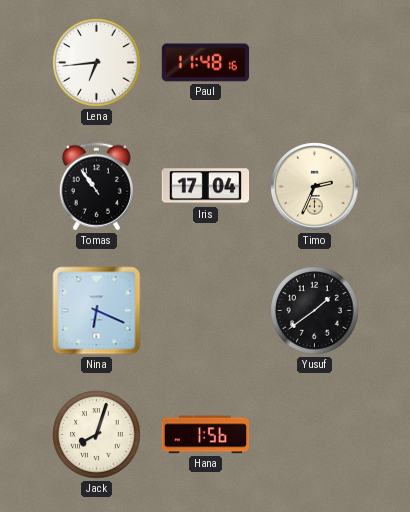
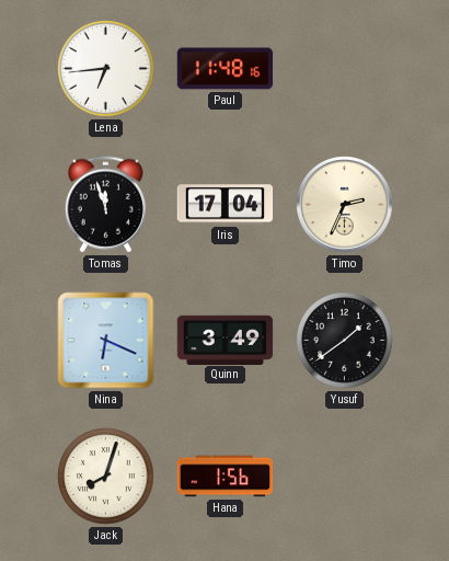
Tomas: 10:54 -> 11:57 (105, 205)
Quinn: none -> 3:49 (226, 340)
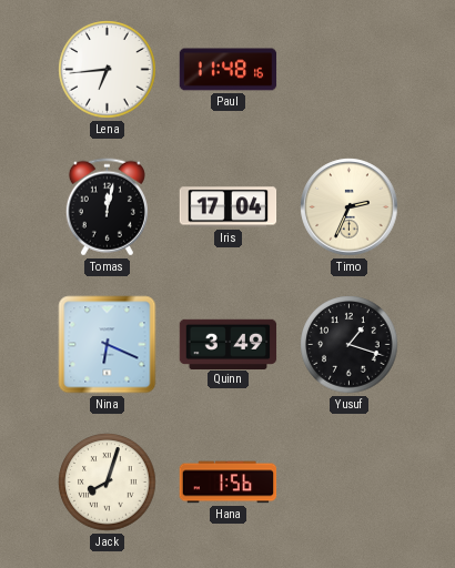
Tomas: 11:57 -> 12:02 (107, 207)
Yusuf: 1:39 -> 1:18 (350, 345)
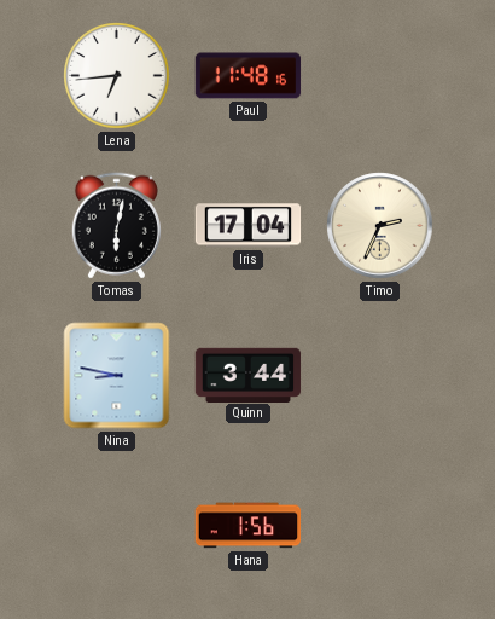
Tomas: 12:02 -> 6:02 (116, 226)
Nina: 6:19 -> 8:47 (117, 376)
Quinn: 3:49 -> 3:44 (249, 375)
Yusuf: 1:18 -> none (350, 345)
Jack: 8:03 -> none (108, 483)
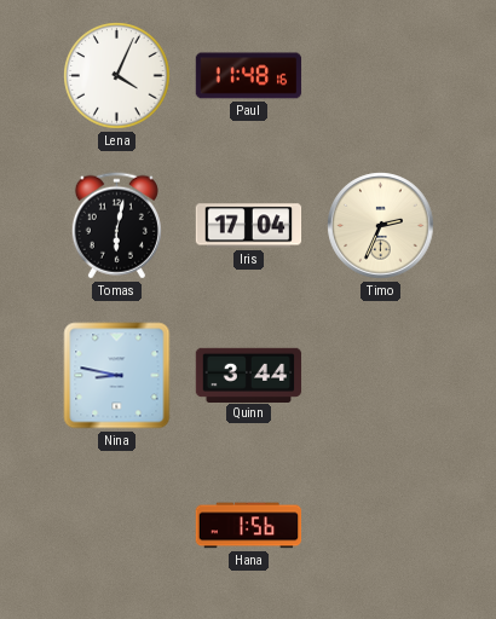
Lena: 6:44 -> 4:04 (117, 76)
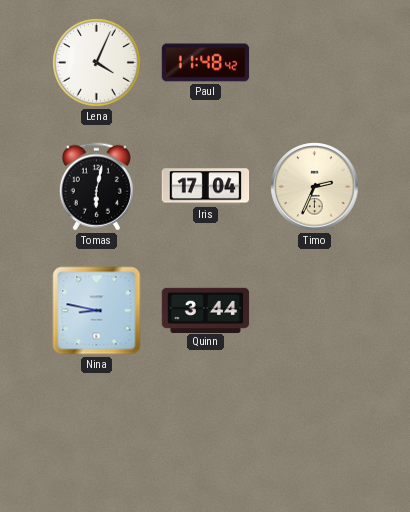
Paul: 11:48:16 -> 11:48:42 (206, 63)
Hana: 1:56 -> none (249, 526)
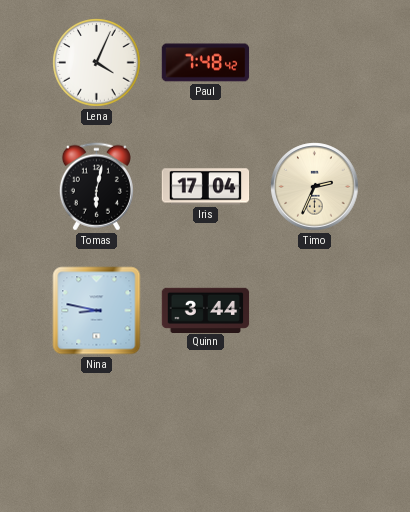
Paul: 11:48 -> 7:48 (206, 63)
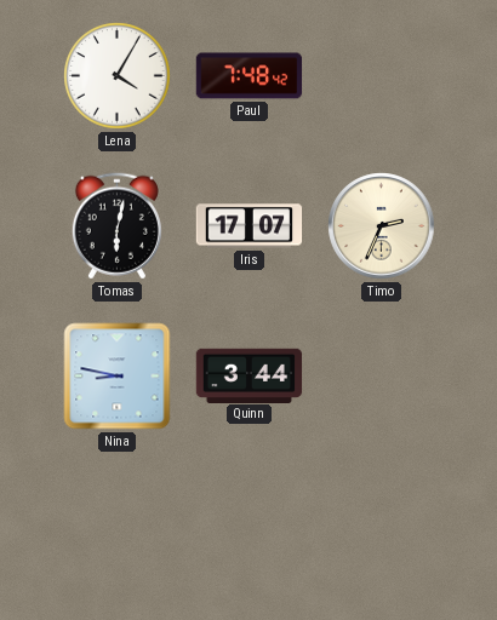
Lena: 4:04 -> 4:05 (118, 76)
Iris: 17:04 -> 17:07 (250, 226)
